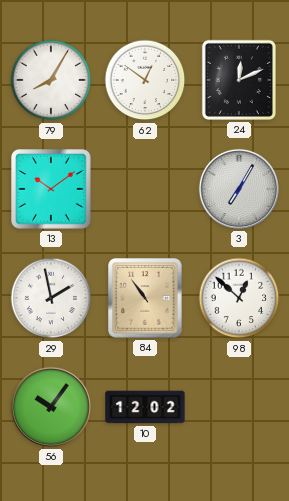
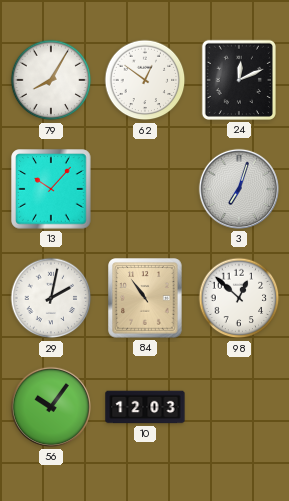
13: 10:09 -> 10:07 (51, 189)
3: 7:05 -> 7:03 (239, 189)
29: 1:58 -> 2:02 (51, 298)
10: 12:02 -> 12:03 (145, 407)
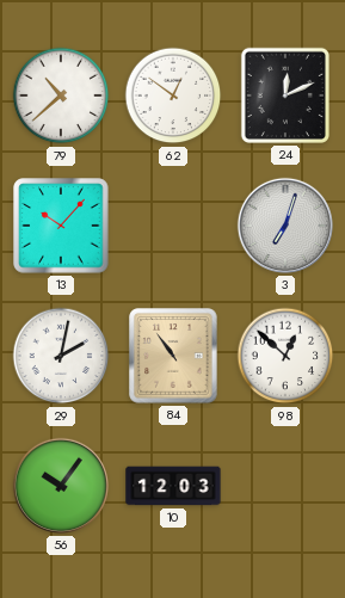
79: 8:05 -> 10:38 (61, 95)
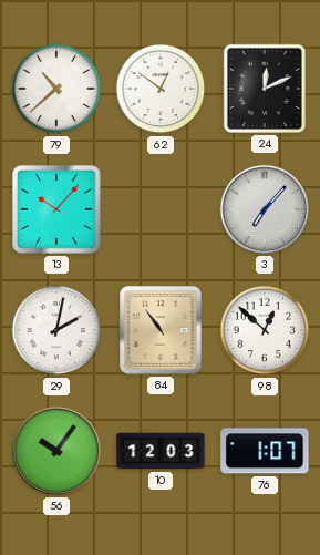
3: 7:03 -> 7:07 (265, 209)
76: none -> 1:07 (265, 451)
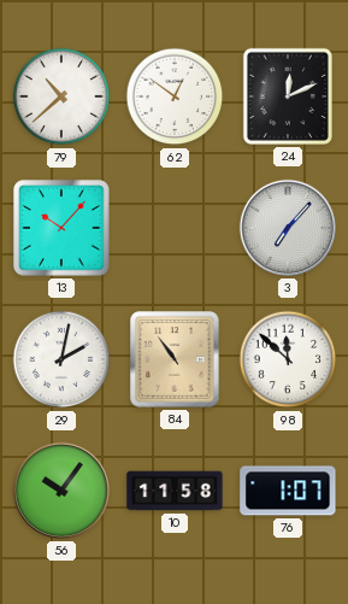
98: 12:52 -> 11:52 (288, 359)
10: 12:03 -> 11:58 (175, 491)
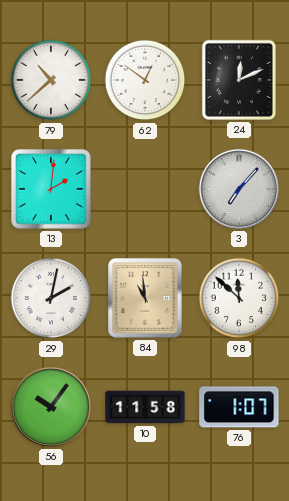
13: 10:07 -> 2:01 (51, 189)
84: 10:54 -> 10:59 (145, 298)
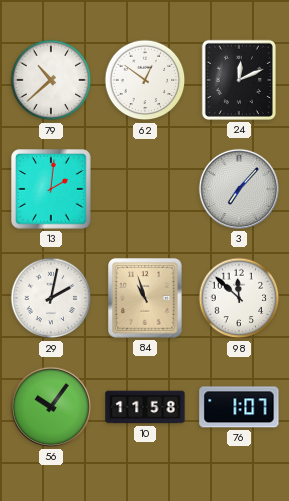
84: 10:59 -> 10:57 (145, 298)
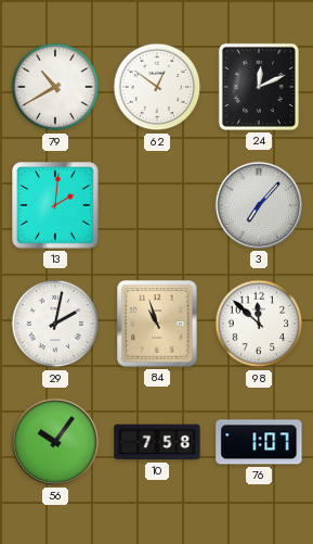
79: 10:38 -> 10:40 (55, 87)
10: 11:58 -> 7:58 (157, 442)
